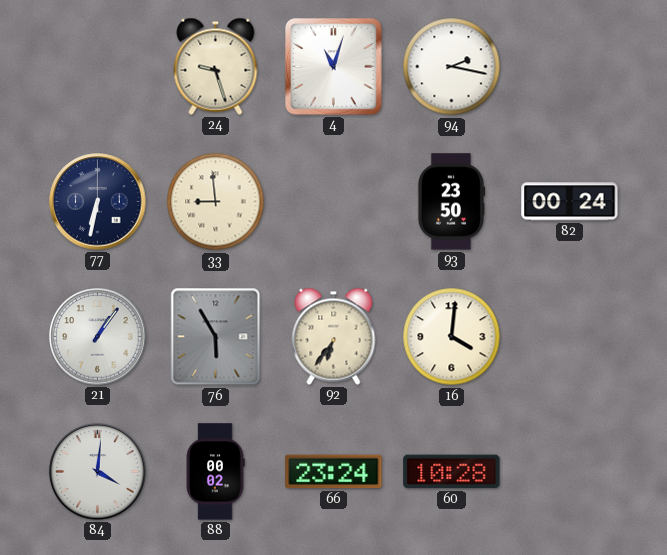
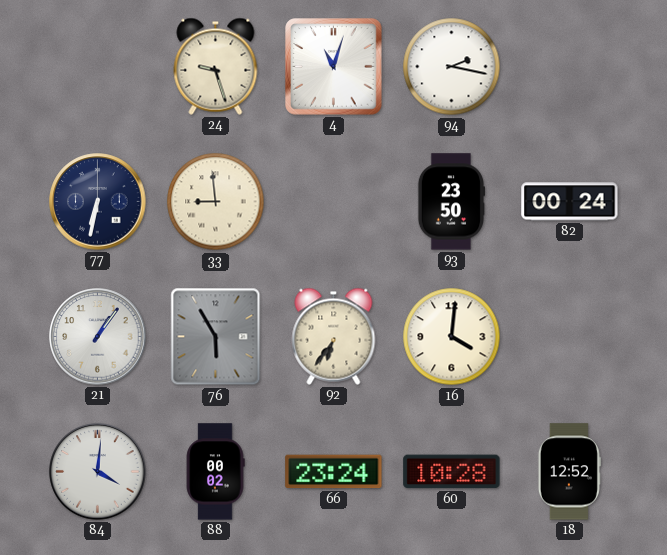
18: none -> 12:52 (569, 472)
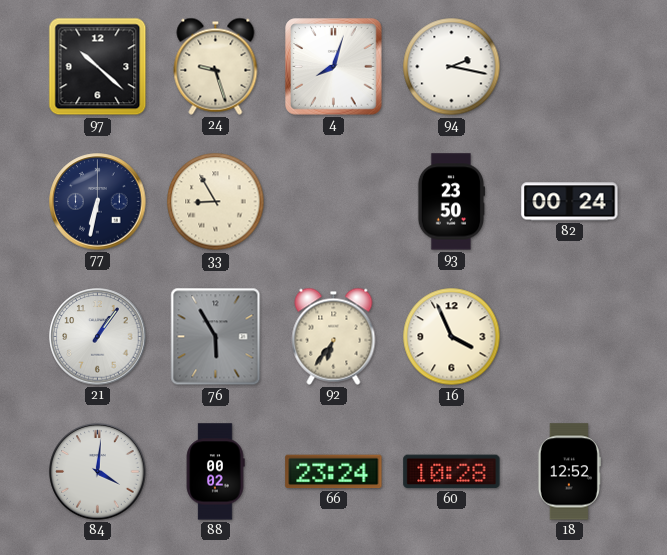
97: none -> 10:22 (98, 67)
4: 11:03 -> 8:03 (334, 67)
33: 8:59 -> 8:55 (216, 202)
16: 4:01 -> 3:56 (452, 337)
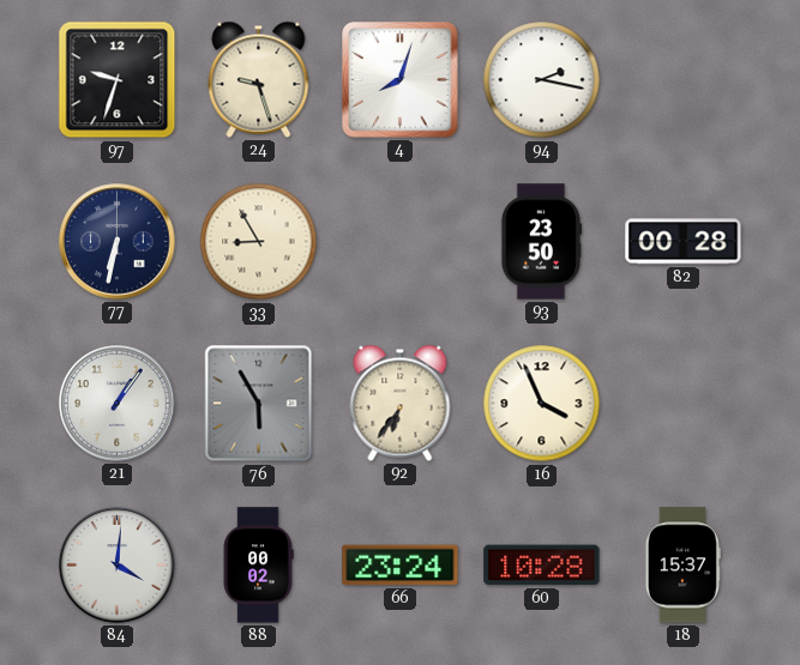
97: 10:22 -> 9:33 (118, 80)
82: 00:24 -> 00:28 (684, 242)
18: 12:52 -> 15:37 (682, 566)
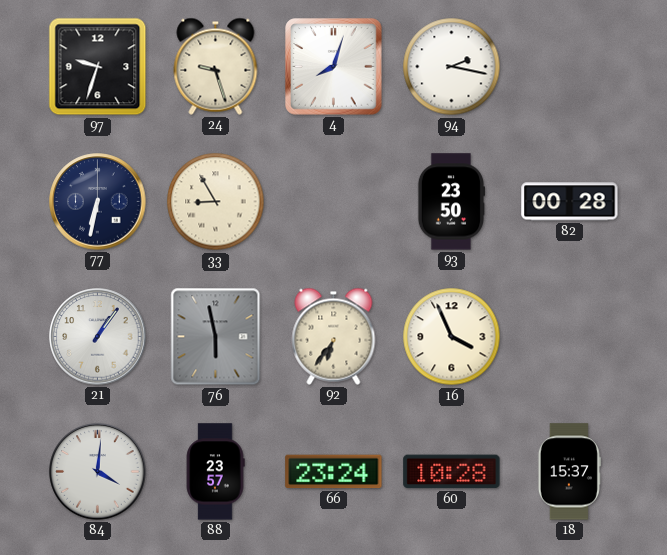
76: 5:55 -> 5:58 (216, 337)
88: 00:02 -> 23:57 (215, 472)
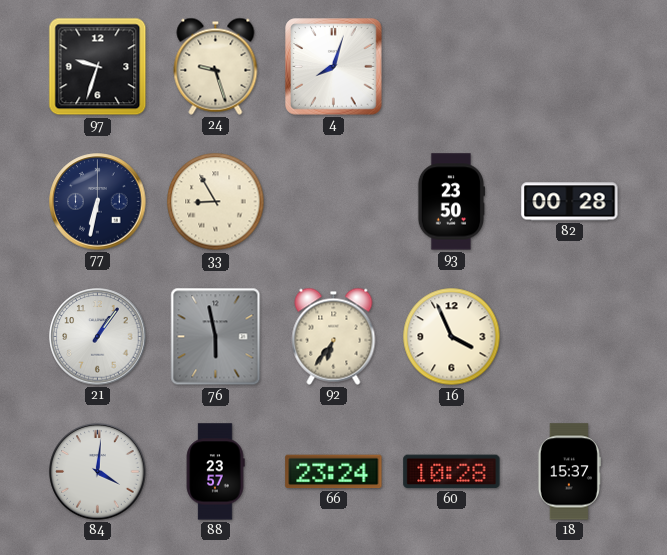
94: 2:17 -> none (452, 67)
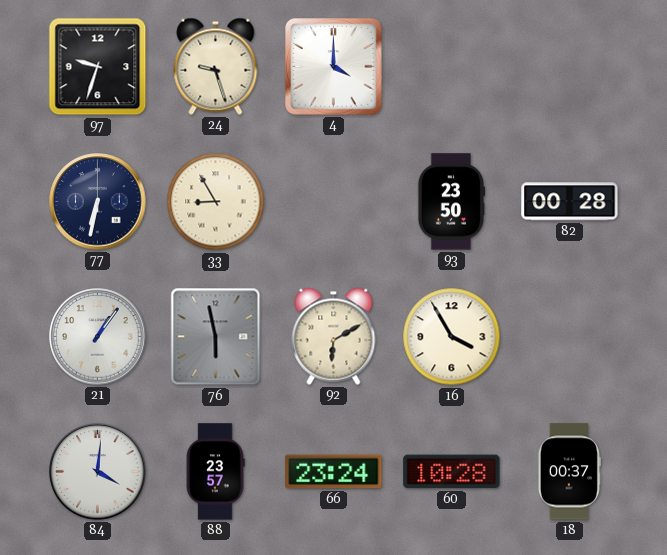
4: 8:03 -> 4:00 (334, 67)
92: 6:36 -> 6:10 (334, 336)
16: 3:56 -> 3:55 (452, 337)
18: 15:37 -> 00:37 (569, 472)
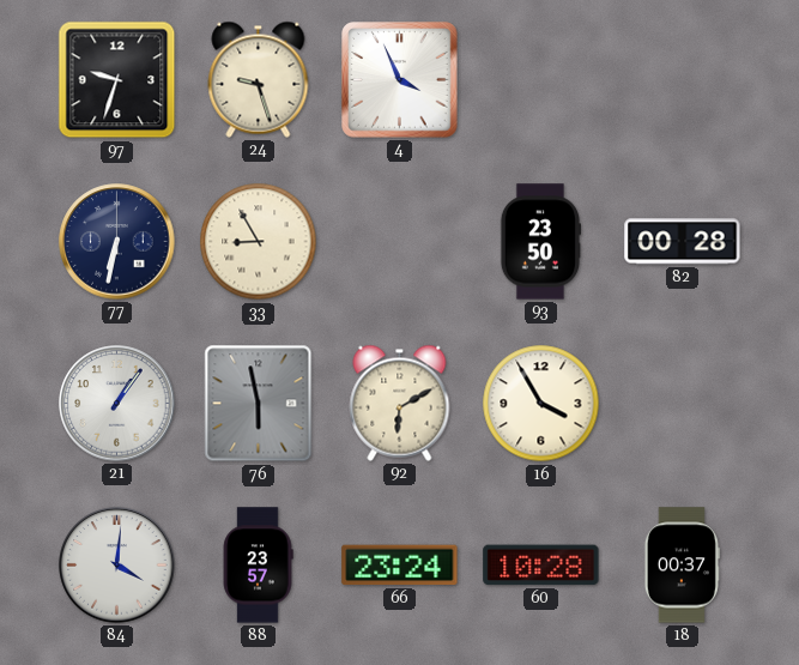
4: 4:00 -> 3:56 (400, 80)
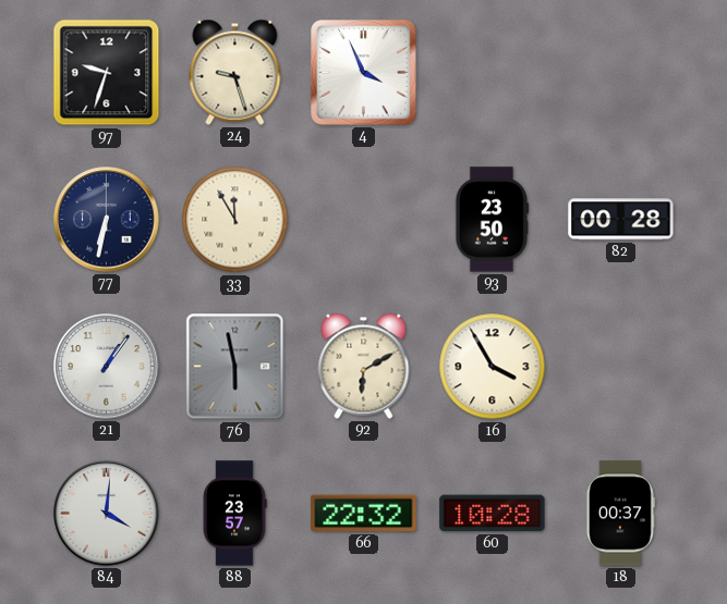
33: 8:55 -> 11:55 (235, 220)
66: 23:24 -> 22:32 (364, 514)
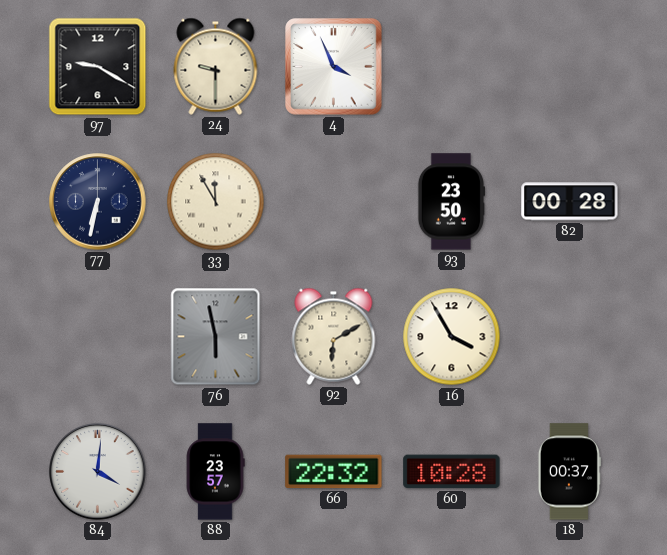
97: 9:33 -> 9:20 (98, 67)
24: 9:27 -> 9:30 (216, 66)
21: 1:06 -> none (107, 367)
